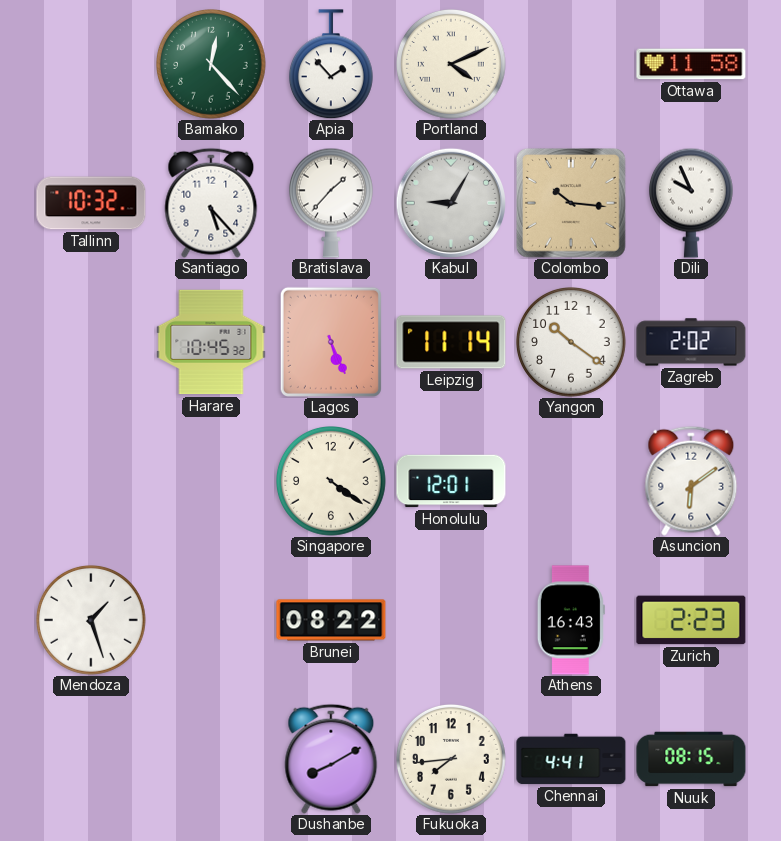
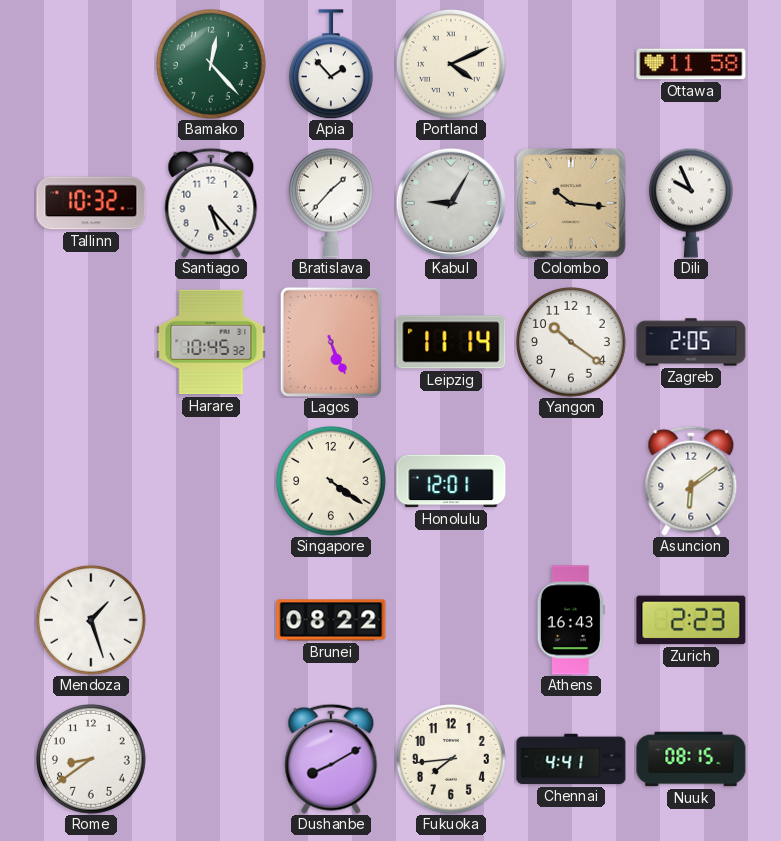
Zagreb: 2:02 -> 2:05 (691, 342)
Rome: none -> 8:39 (92, 760)
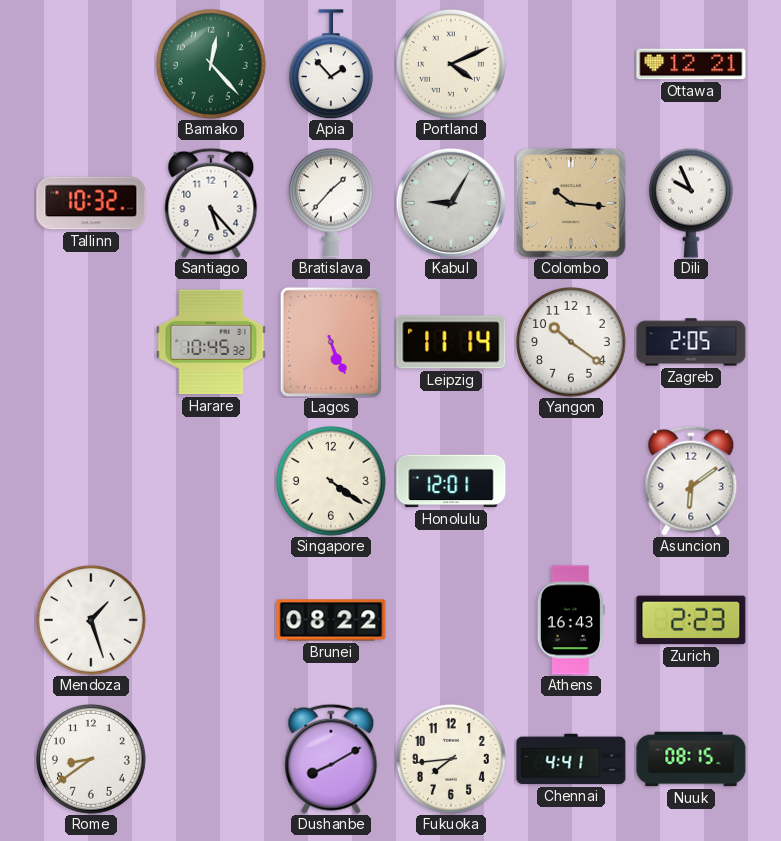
Ottawa: 11:58 -> 12:21 (691, 64)
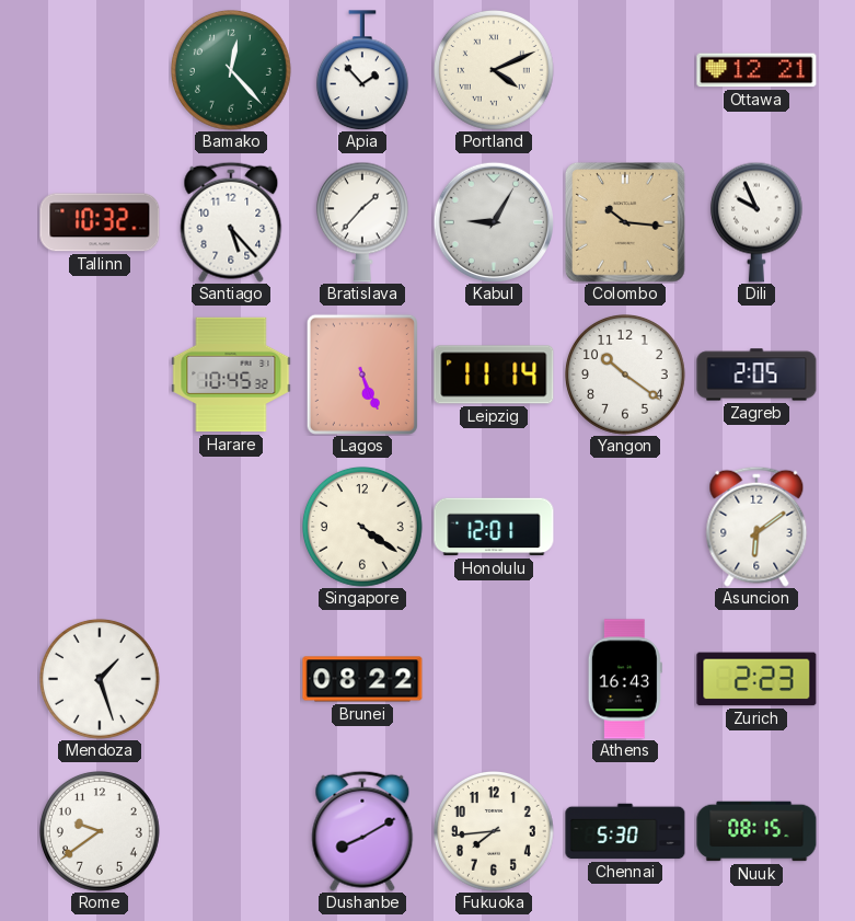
Rome: 8:39 -> 9:39 (101, 832)
Chennai: 4:41 -> 5:30 (625, 831)
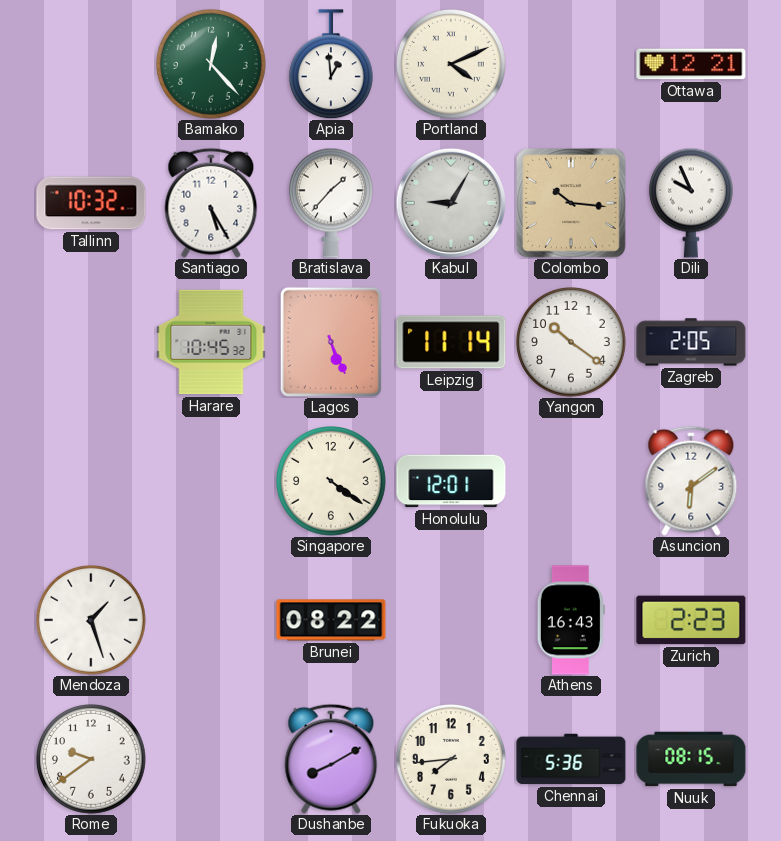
Apia: 1:53 -> 12:59 (331, 64)
Santiago: 5:23 -> 5:25 (211, 203)
Chennai: 5:30 -> 5:36 (571, 759)
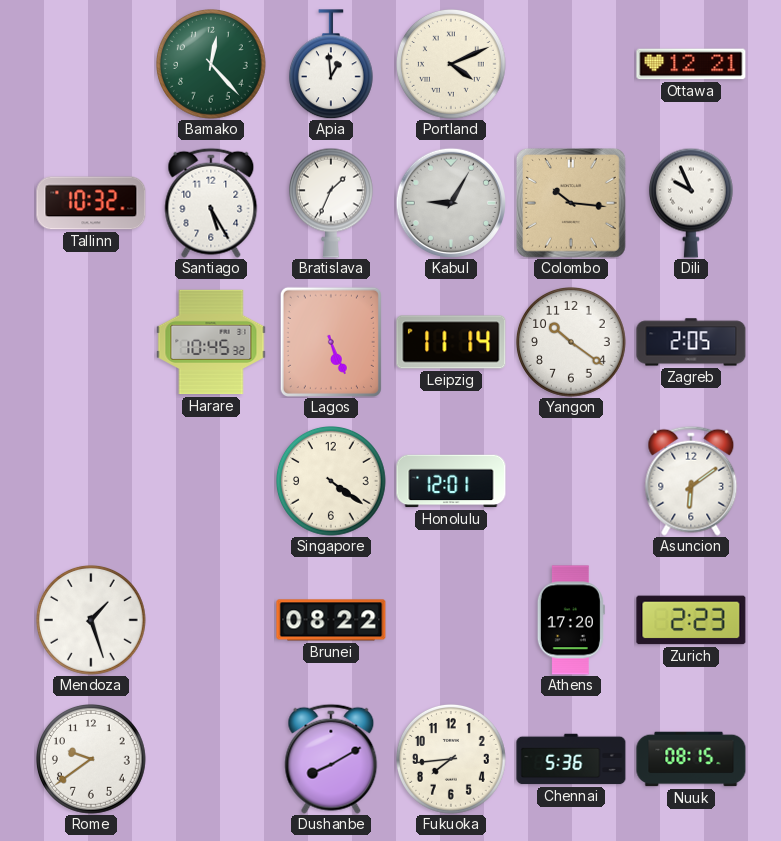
Bratislava: 1:37 -> 1:34 (331, 203)
Athens: 16:43 -> 17:20 (571, 620)
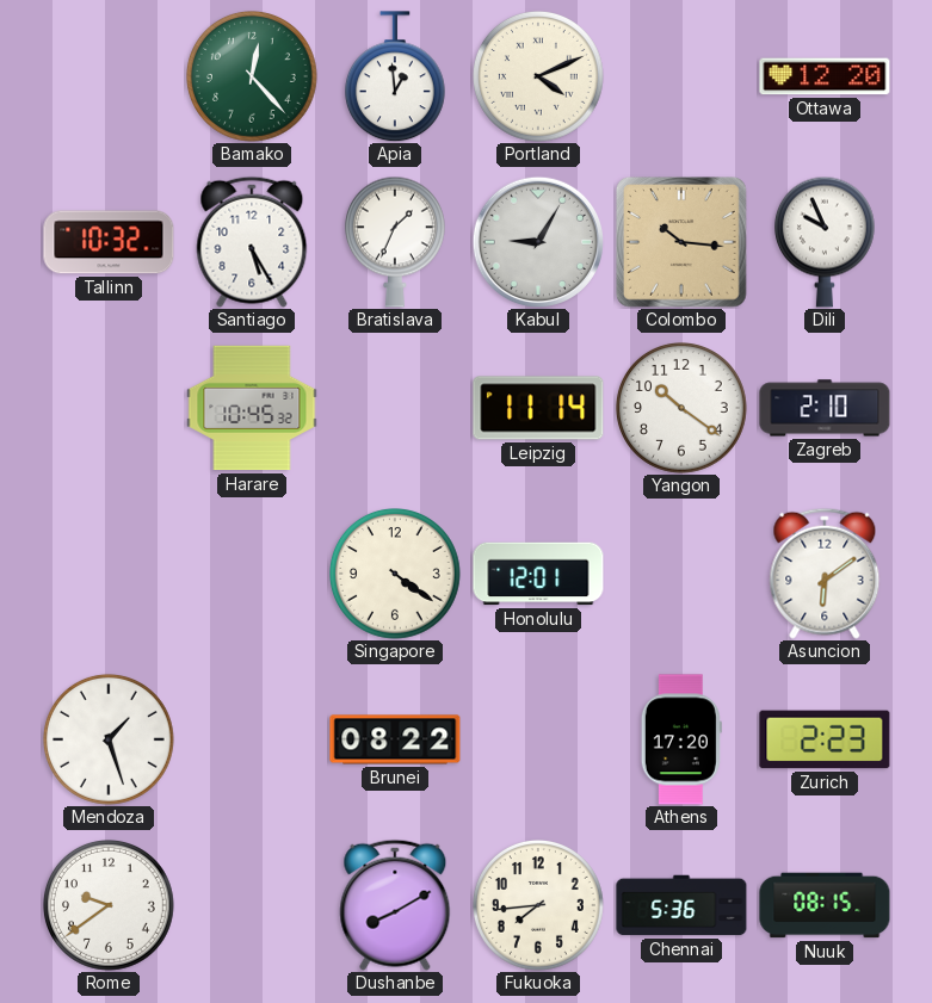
Ottawa: 12:21 -> 12:20 (825, 76)
Lagos: 5:26 -> none (331, 342)
Zagreb: 2:05 -> 2:10 (825, 408)
